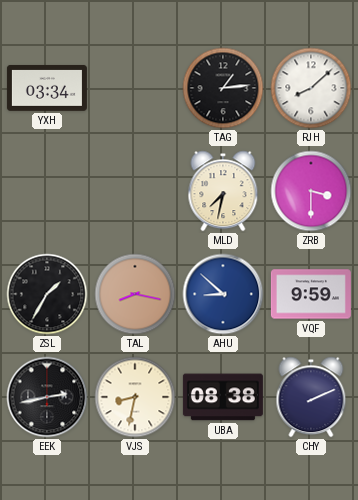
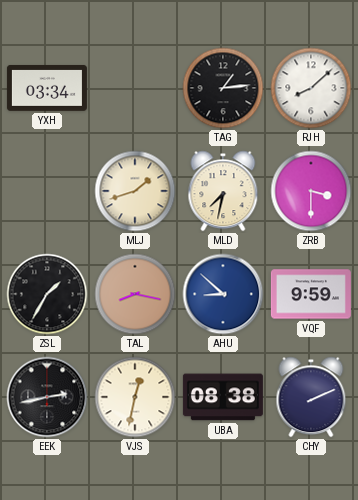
MLJ: none -> 1:42 (135, 191)
VJS: 8:32 -> 12:32 (135, 397)
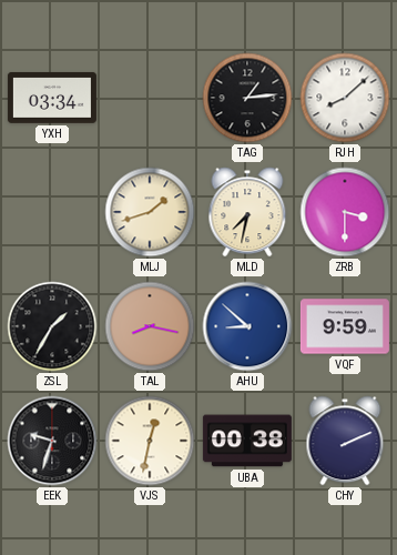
EEK: 2:43 -> 9:33 (52, 441)
UBA: 08:38 -> 00:38 (247, 441)
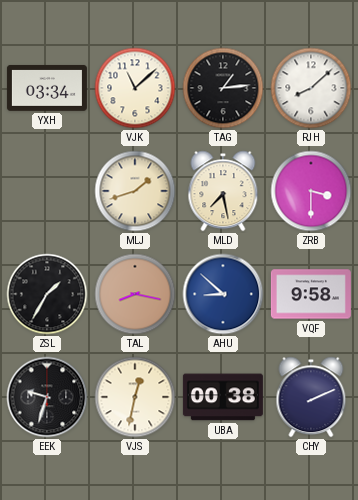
VJK: none -> 11:08 (135, 88)
MLD: 7:32 -> 7:28 (223, 191)
VQF: 9:59 -> 9:58 (311, 294)
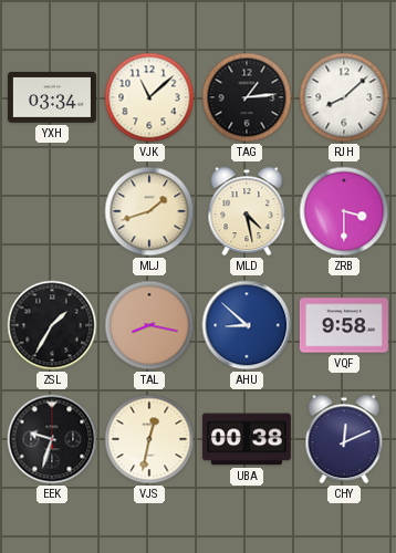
MLD: 7:28 -> 4:28 (247, 211)
CHY: 2:11 -> 12:11 (344, 439)
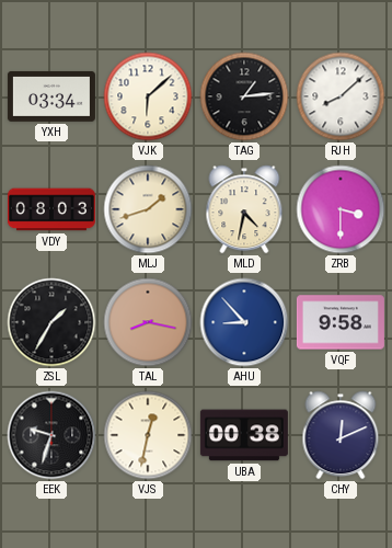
VJK: 11:08 -> 6:08 (148, 96)
VDY: none -> 08:03 (51, 209)
MLD: 4:28 -> 4:32 (244, 209)
AHU: 8:52 -> 8:53 (244, 322)
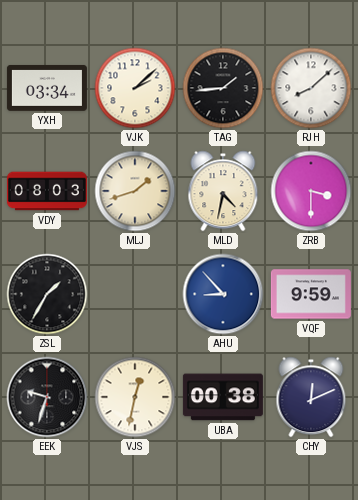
VJK: 6:08 -> 2:08 (135, 88)
TAG: 1:14 -> 1:44 (223, 88)
TAL: 8:17 -> none (148, 322)
VQF: 9:58 -> 9:59 (311, 294)
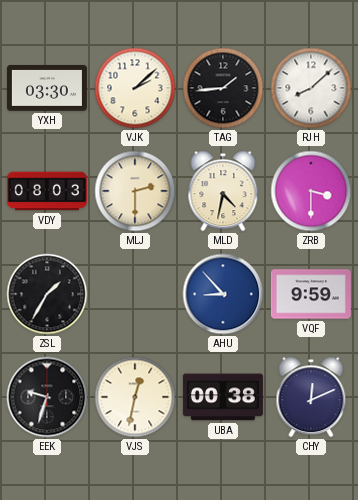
YXH: 03:34 -> 03:30 (47, 88)
MLJ: 1:42 -> 2:30 (135, 191)
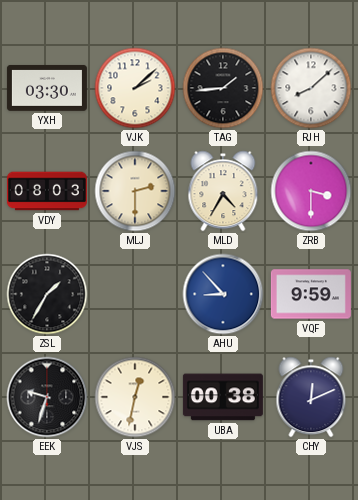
MLD: 4:32 -> 4:35 (223, 191)
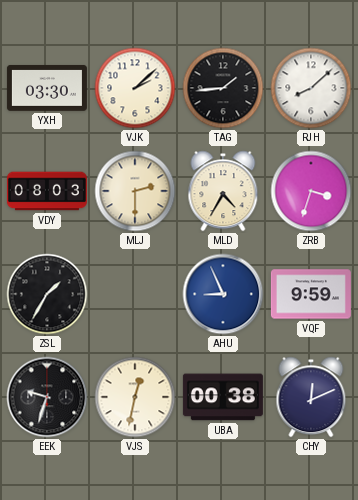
ZRB: 3:30 -> 3:33 (311, 191)
AHU: 8:53 -> 8:56 (223, 294)
